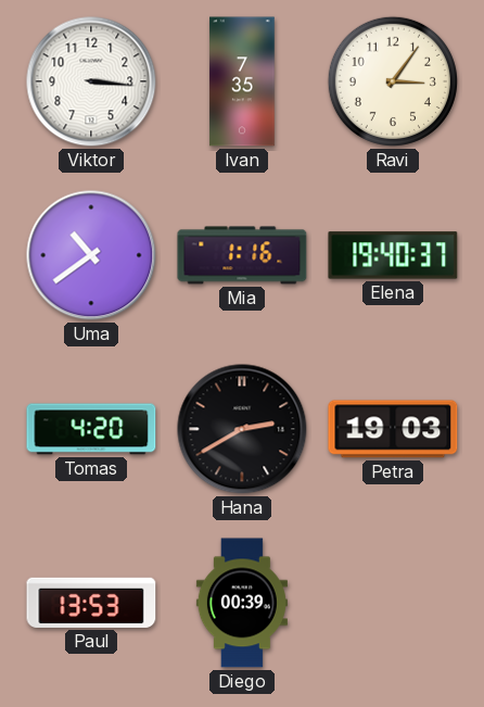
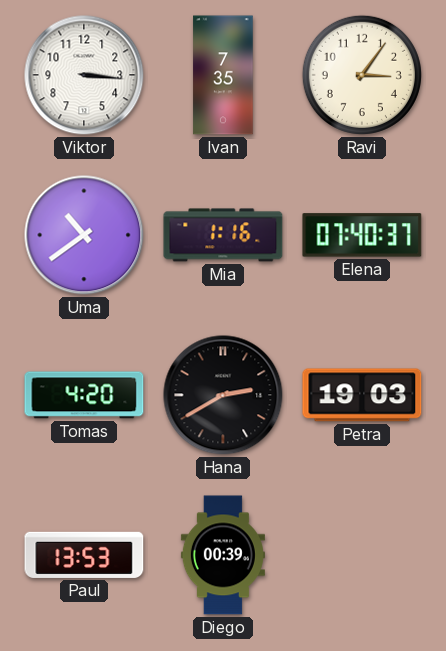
Elena: 19:40 -> 07:40 (362, 235)
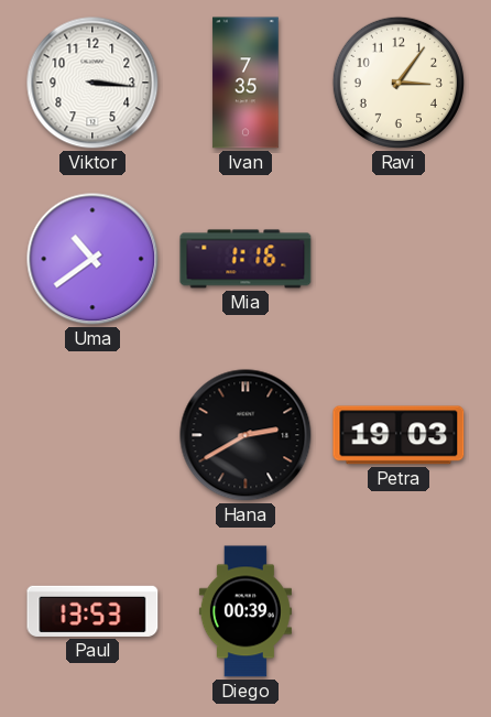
Elena: 07:40 -> none (362, 235)
Tomas: 4:20 -> none (84, 395)
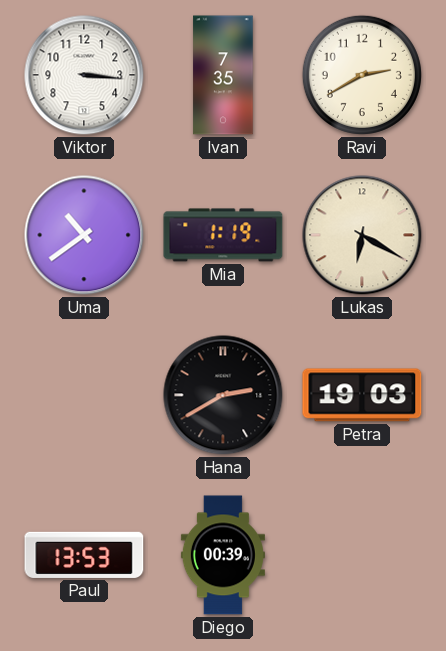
Ravi: 3:06 -> 2:40 (362, 75)
Mia: 1:16 -> 1:19 (223, 235)
Lukas: none -> 6:20 (362, 235)
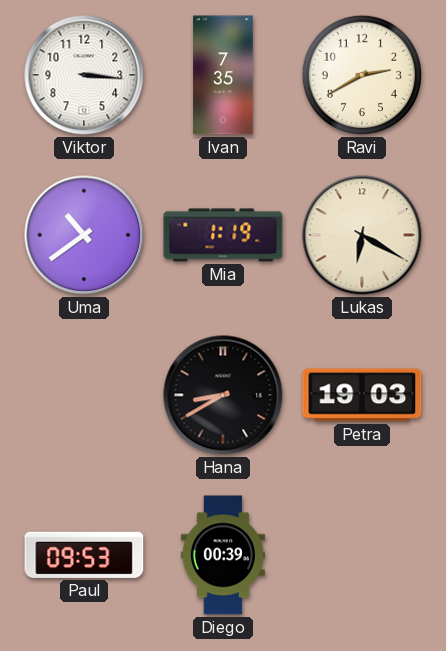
Hana: 2:40 -> 8:40 (223, 395)
Paul: 13:53 -> 09:53 (84, 555)
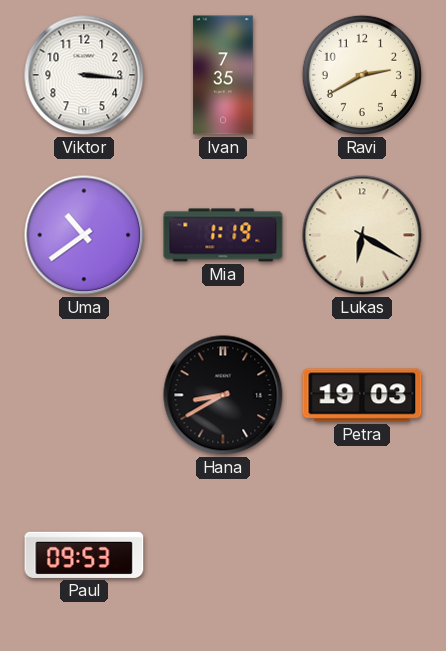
Diego: 00:39 -> none (223, 555)
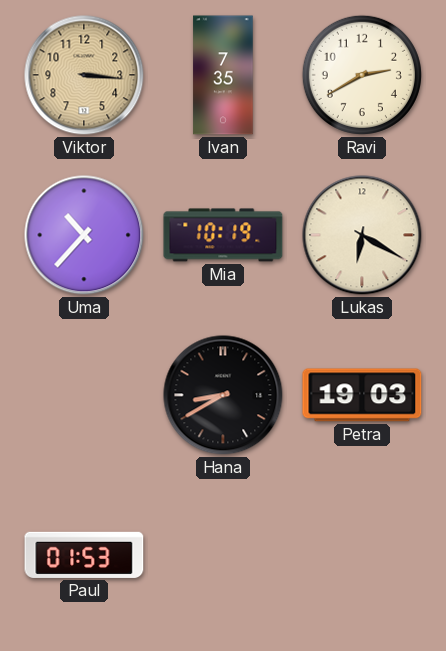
Viktor dial: white -> champagne (84, 75)
Uma: 10:39 -> 10:37 (84, 235)
Mia: 1:19 -> 10:19 (223, 235)
Paul: 09:53 -> 01:53 (84, 555)
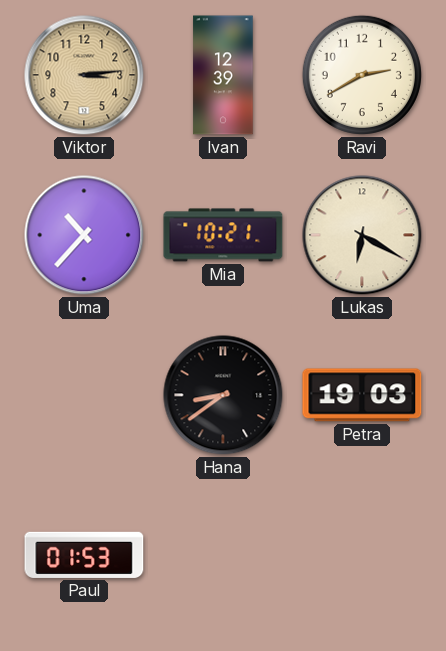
Viktor: 3:16 -> 3:14 (84, 75)
Ivan: 7:35 -> 12:39 (223, 75)
Mia: 10:19 -> 10:21 (223, 235)
Hana: 8:40 -> 8:39 (223, 395)
